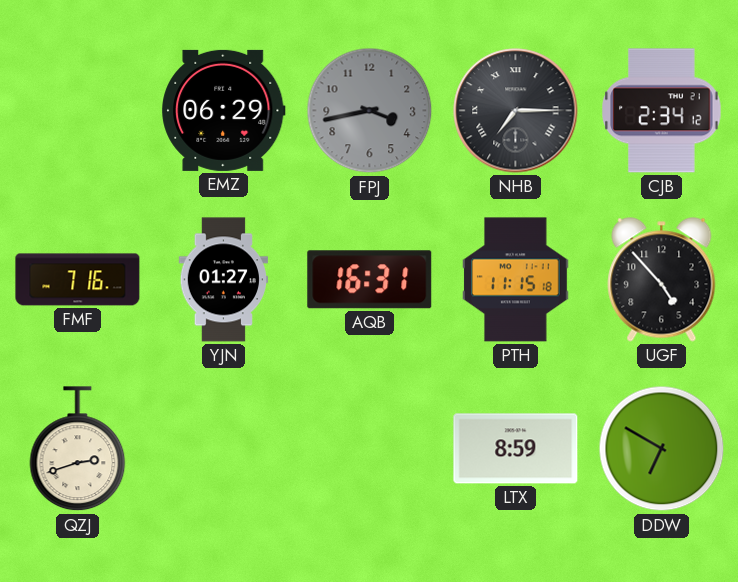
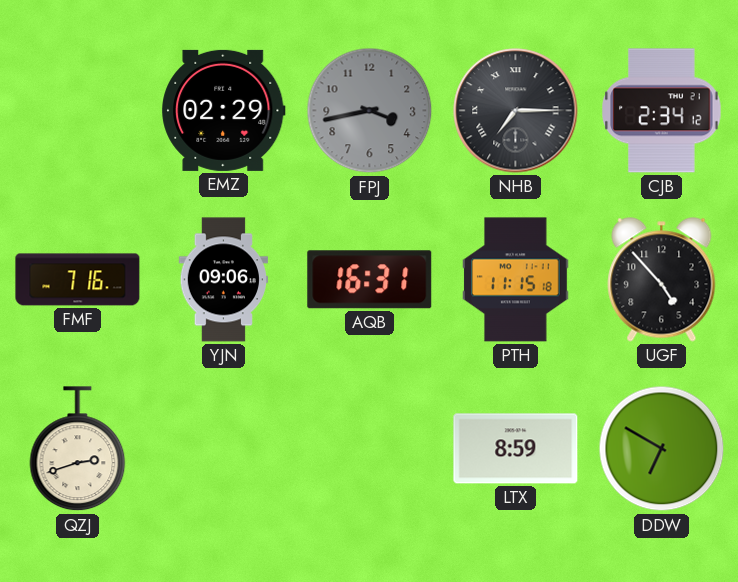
EMZ: 06:29 -> 02:29 (224, 110)
YJN: 01:27 -> 09:06 (223, 280)
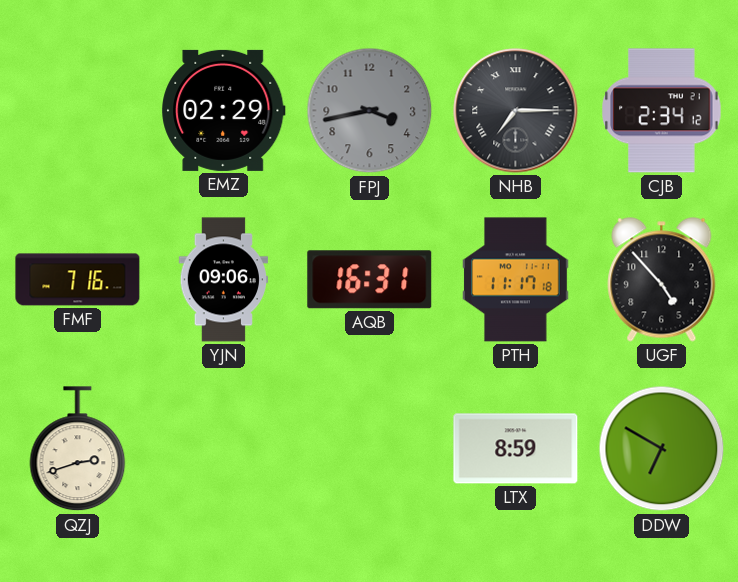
PTH: 11:15 -> 11:17 (516, 280)
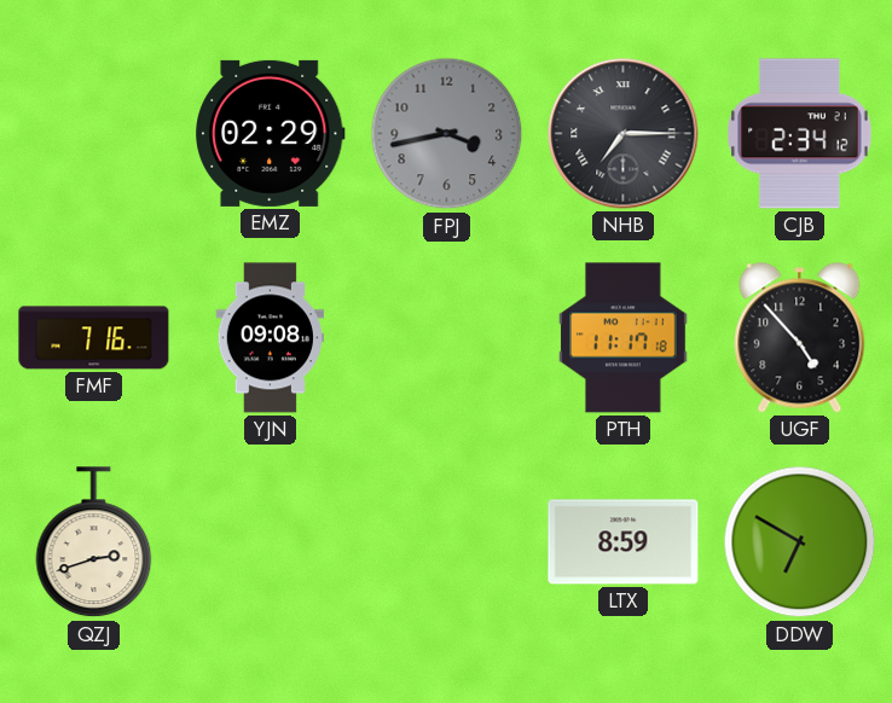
YJN: 09:06 -> 09:08 (270, 338)
AQB: 16:31 -> none (370, 280)
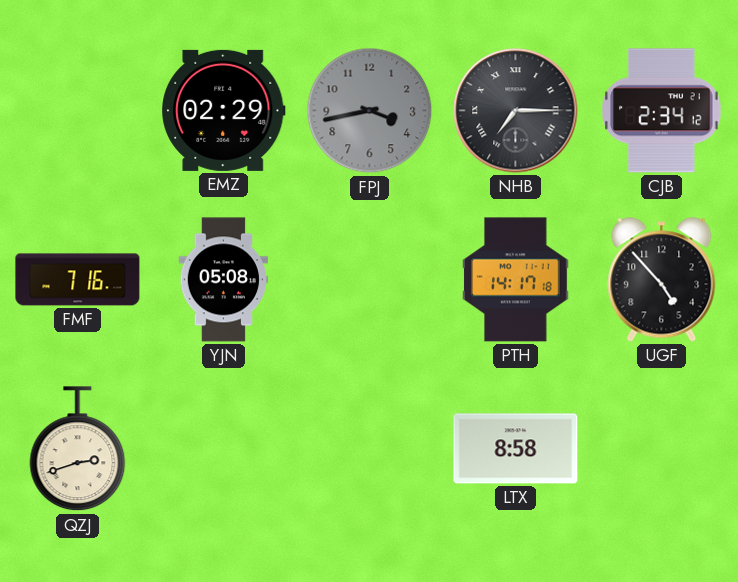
YJN: 09:08 -> 05:08 (223, 280)
PTH: 11:17 -> 14:17 (516, 280)
LTX: 8:59 -> 8:58 (516, 449)
DDW: 6:50 -> none (800, 542)
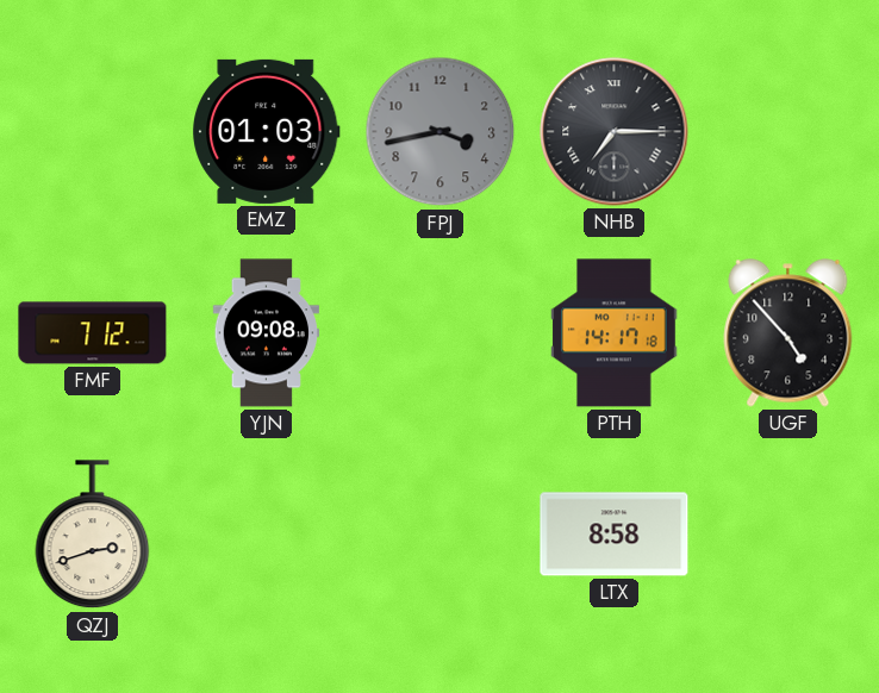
EMZ: 02:29 -> 01:03 (267, 131)
CJB: 2:34 -> none (662, 111)
FMF: 7:16 -> 7:12 (93, 333)
YJN: 05:08 -> 09:08 (266, 333)
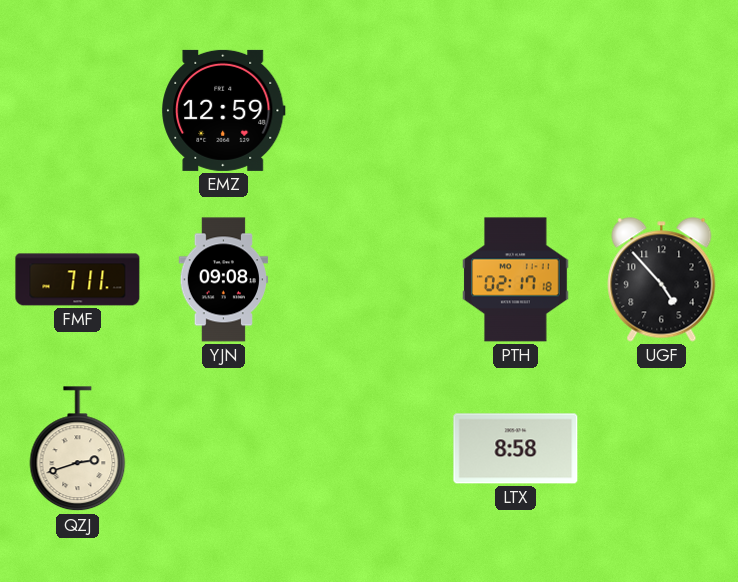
EMZ: 01:03 -> 12:59 (224, 110)
FPJ: 3:43 -> none (441, 132)
NHB: 7:15 -> none (615, 132)
FMF: 7:12 -> 7:11 (78, 280)
PTH: 14:17 -> 02:17 (516, 280)
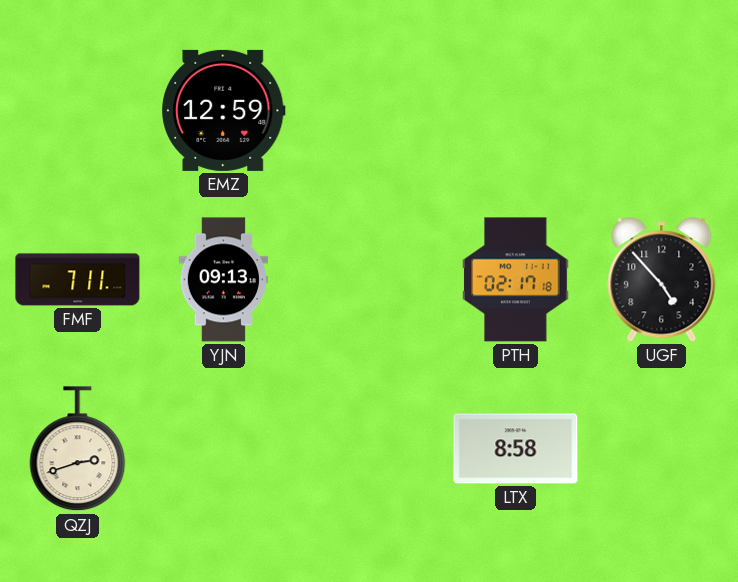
YJN: 09:08 -> 09:13 (223, 280)
